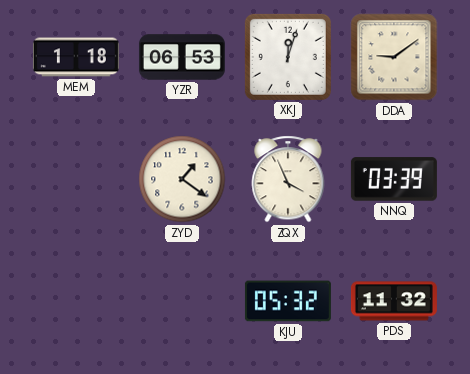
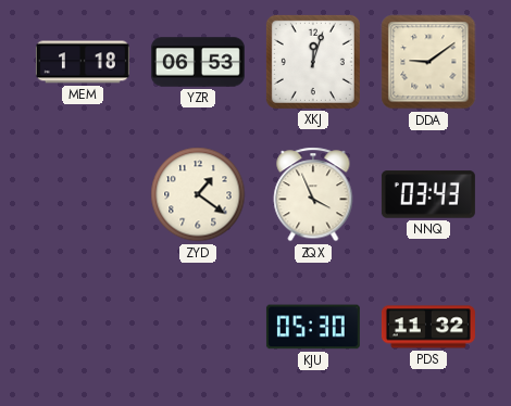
NNQ: 03:39 -> 03:43 (428, 194)
KJU: 05:32 -> 05:30 (313, 327)
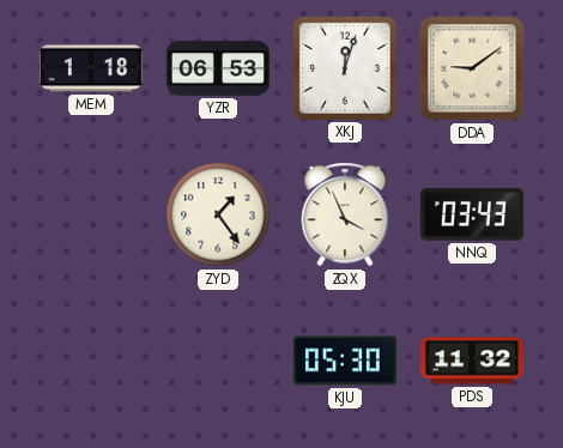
ZYD: 1:21 -> 1:24 (218, 214)
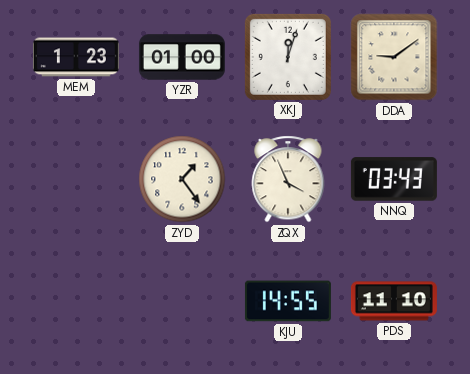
MEM: 1:18 -> 1:23 (76, 57)
YZR: 06:53 -> 01:00 (182, 57)
KJU: 05:30 -> 14:55 (288, 301)
PDS: 11:32 -> 11:10 (394, 301)
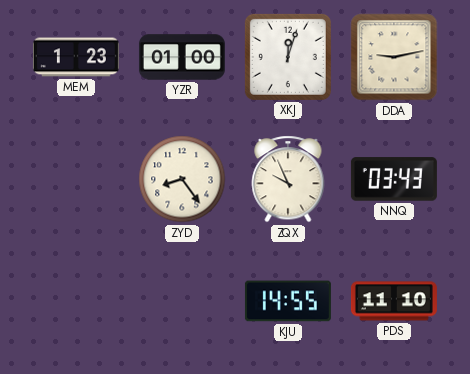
DDA: 9:09 -> 9:13 (394, 57)
ZYD: 1:24 -> 8:24 (182, 179)
ZQX: 3:56 -> 9:56 (288, 179)
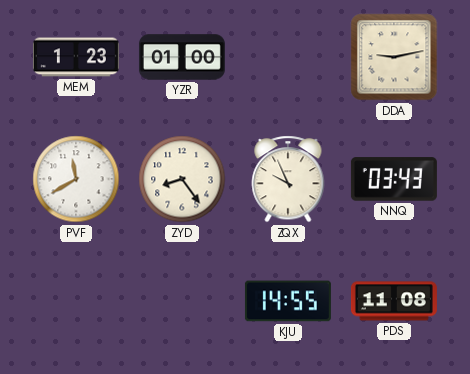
XKJ: 12:03 -> none (288, 57)
PVF: none -> 11:40 (76, 179)
PDS: 11:10 -> 11:08 (394, 301)
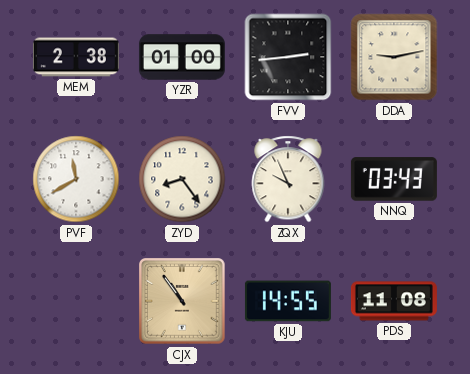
MEM: 1:23 -> 2:38 (76, 57)
FVV: none -> 2:44 (288, 57)
CJX: none -> 10:54 (183, 302)
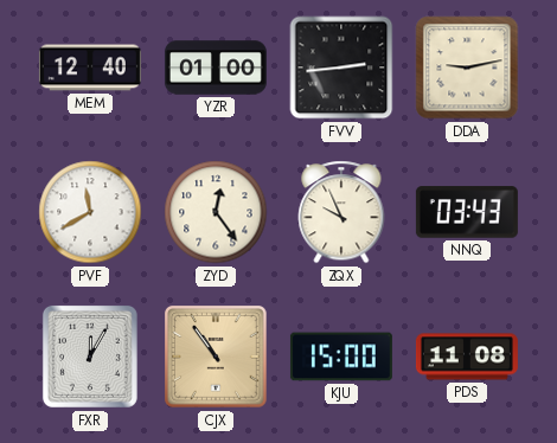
MEM: 2:38 -> 12:40 (90, 68)
ZYD: 8:24 -> 12:24 (216, 212)
FXR: none -> 12:05 (90, 357)
KJU: 14:55 -> 15:00 (341, 357)
